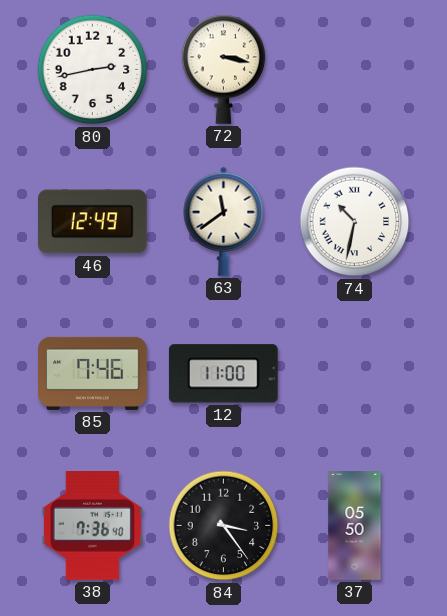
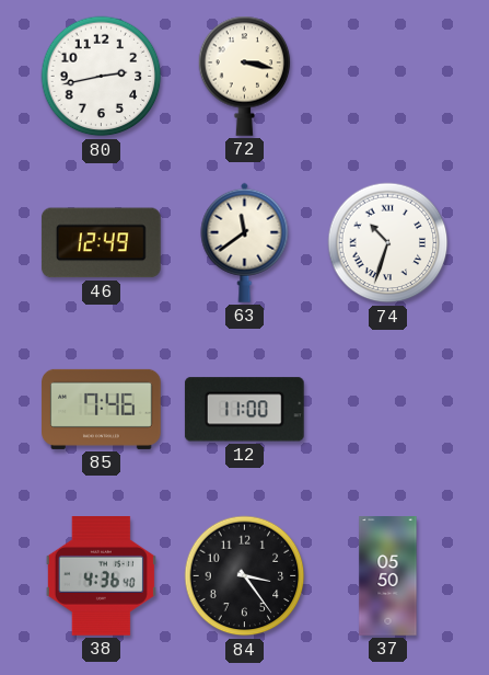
74: 10:32 -> 10:33 (388, 243)
38: 7:36 -> 4:36 (101, 576)
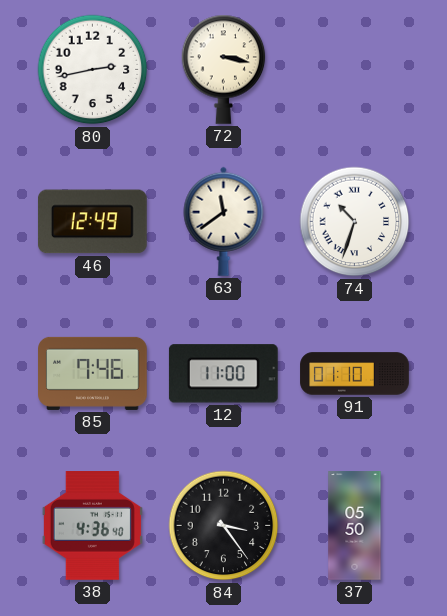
91: none -> 01:10 (355, 374)
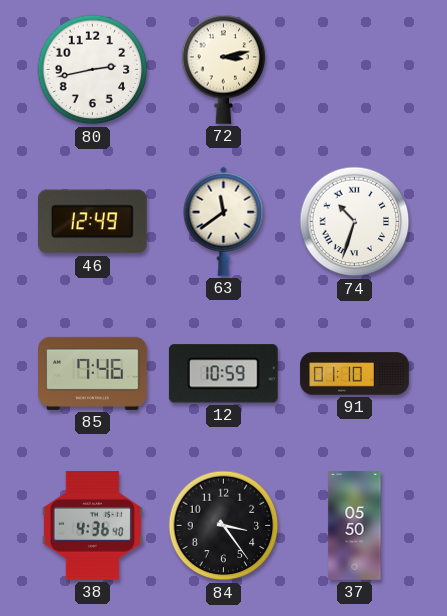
72: 3:17 -> 3:13 (224, 69)
12: 11:00 -> 10:59 (223, 374)
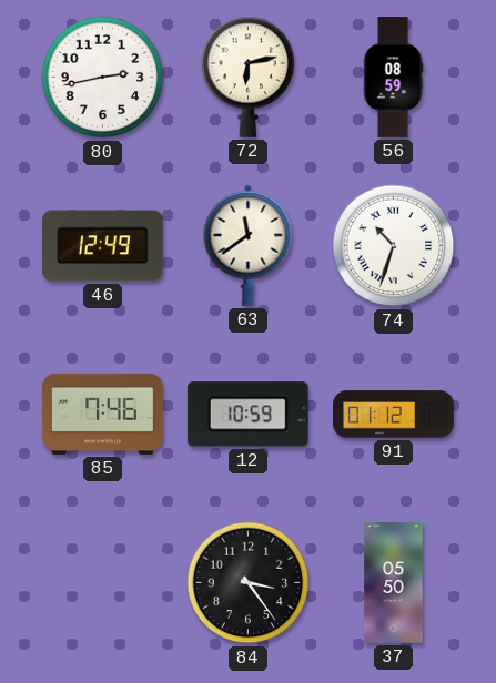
72: 3:13 -> 6:13 (249, 77)
56: none -> 08:59 (393, 78)
91: 01:10 -> 01:12 (394, 415)
38: 4:36 -> none (92, 526)
